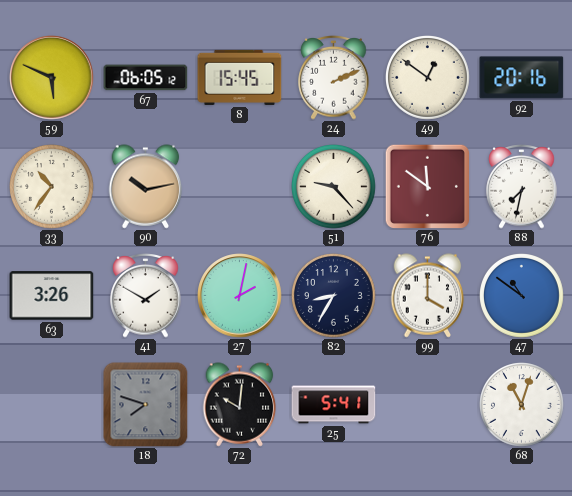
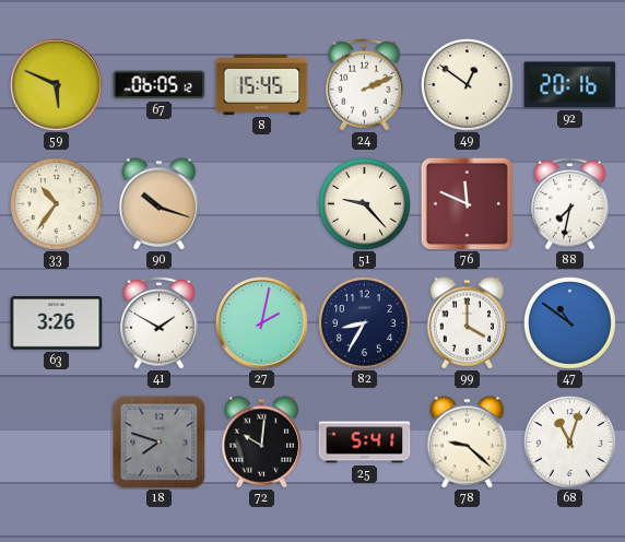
90: 10:13 -> 10:18 (160, 204)
76: 11:51 -> 11:49 (467, 203)
78: none -> 9:22 (468, 443)
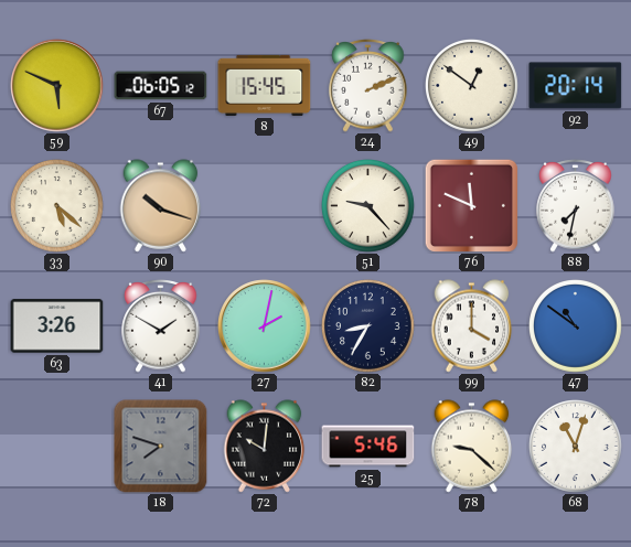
92: 20:16 -> 20:14 (576, 86)
33: 10:36 -> 5:22 (57, 206)
25: 5:41 -> 5:46 (368, 447)
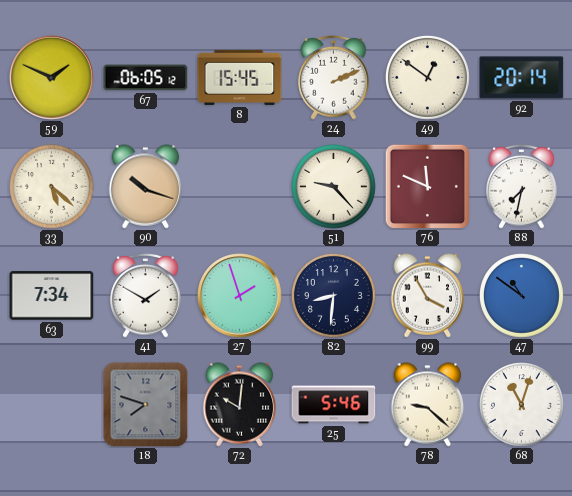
59: 5:49 -> 1:49 (52, 78)
63: 3:26 -> 7:34 (52, 296)
27: 2:02 -> 1:57 (240, 296)
82: 8:35 -> 8:31 (334, 296)
99: 4:00 -> 3:55 (428, 296)
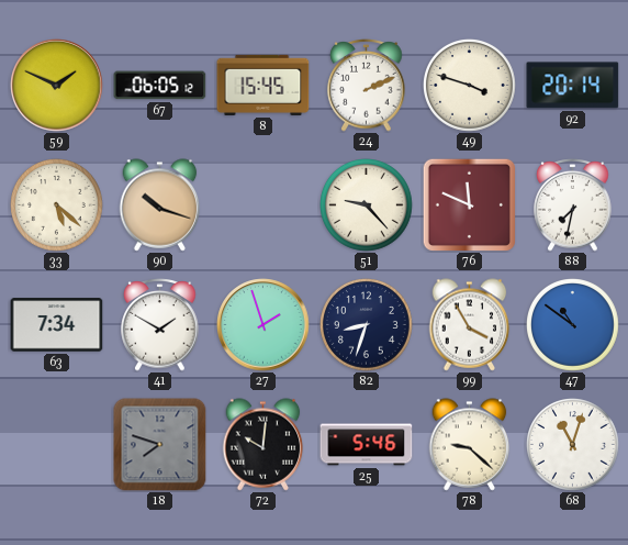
49: 12:51 -> 3:48 (470, 86)
82: 8:31 -> 8:33 (367, 325)
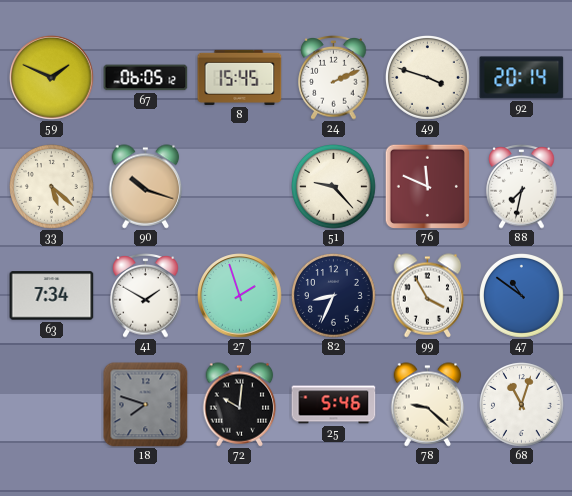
82: 8:33 -> 8:34 (334, 296)
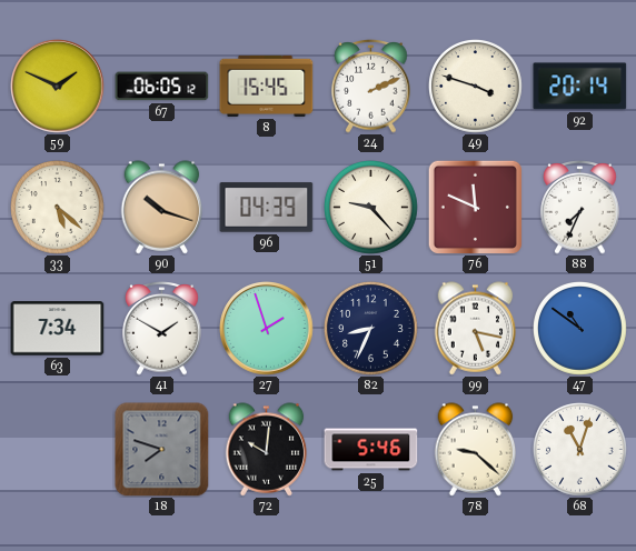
96: none -> 04:39 (267, 208)
88: 7:32 -> 7:34 (580, 208)
99: 3:55 -> 5:17 (476, 329)
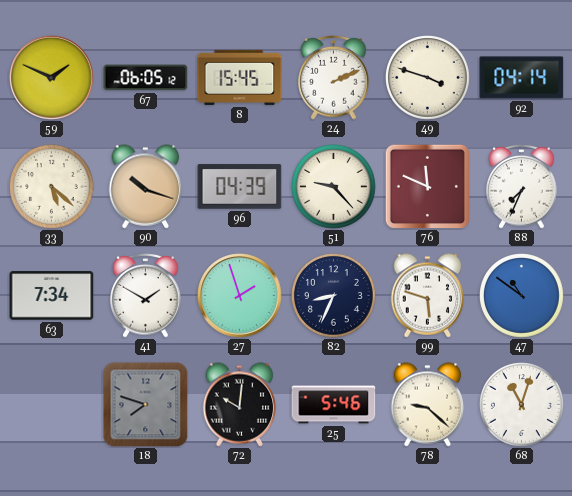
92: 20:14 -> 04:14 (522, 78)
99: 5:17 -> 5:48 (428, 296)
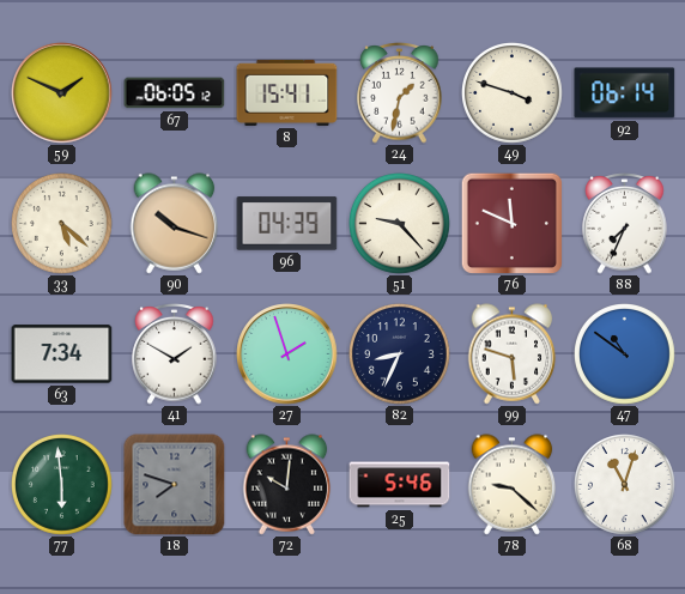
8: 15:45 -> 15:41 (287, 92)
24: 2:11 -> 1:32 (400, 93)
92: 04:14 -> 06:14 (625, 93)
77: none -> 5:59 (62, 485)
